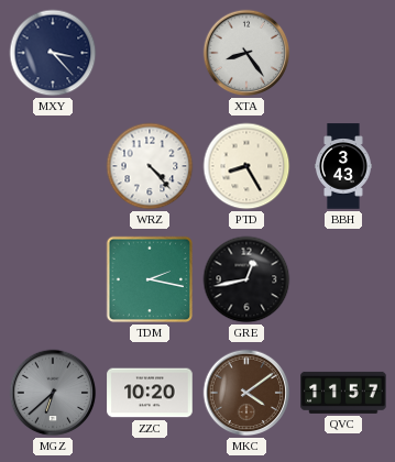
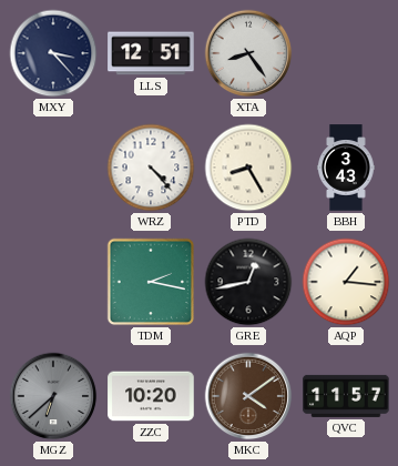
LLS: none -> 12:51 (151, 53)
AQP: none -> 1:16 (346, 282)
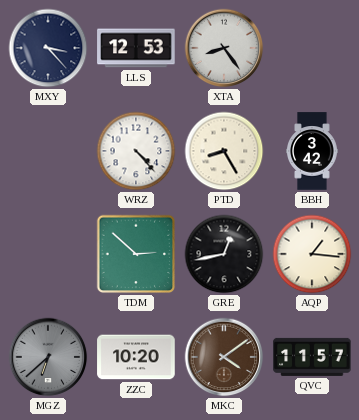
LLS: 12:51 -> 12:53 (136, 48)
BBH: 3:43 -> 3:42 (312, 151)
TDM: 2:17 -> 2:52 (136, 254)
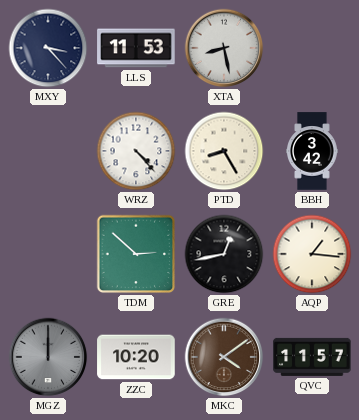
LLS: 12:53 -> 11:53 (136, 48)
XTA: 8:24 -> 8:28 (224, 48)
MGZ: 6:38 -> 12:00 (48, 357)
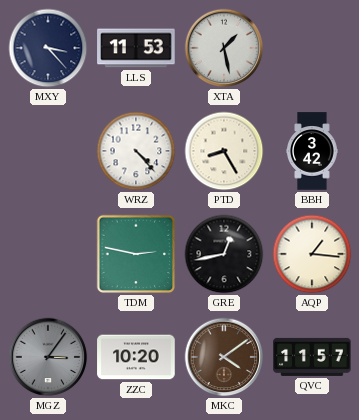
XTA: 8:28 -> 1:28 (224, 48)
TDM: 2:52 -> 2:47 (136, 254)
MGZ: 12:00 -> 3:06 (48, 357)
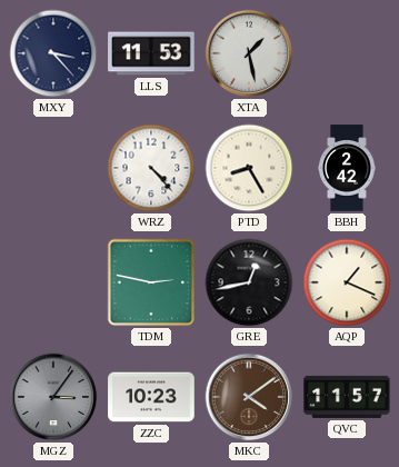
BBH: 3:42 -> 2:42 (347, 168)
AQP: 1:16 -> 1:19 (347, 282)
ZZC: 10:20 -> 10:23 (151, 397)
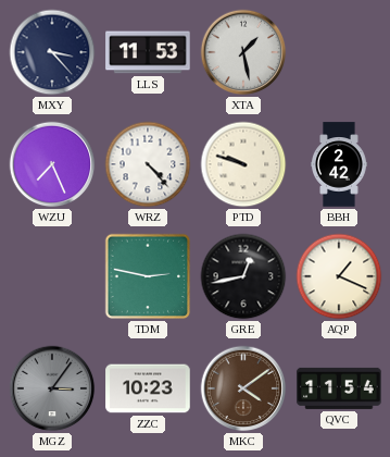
WZU: none -> 7:26 (52, 164)
PTD: 8:25 -> 9:48 (243, 164)
QVC: 11:57 -> 11:54 (339, 388)
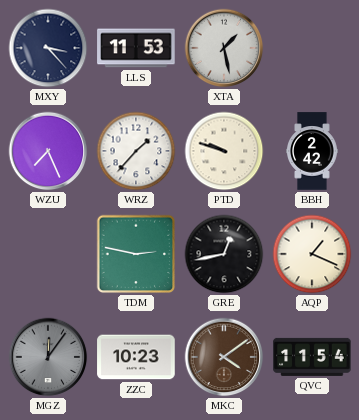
WRZ: 4:23 -> 1:37 (136, 151)
MGZ: 3:06 -> 12:06 (48, 357)
